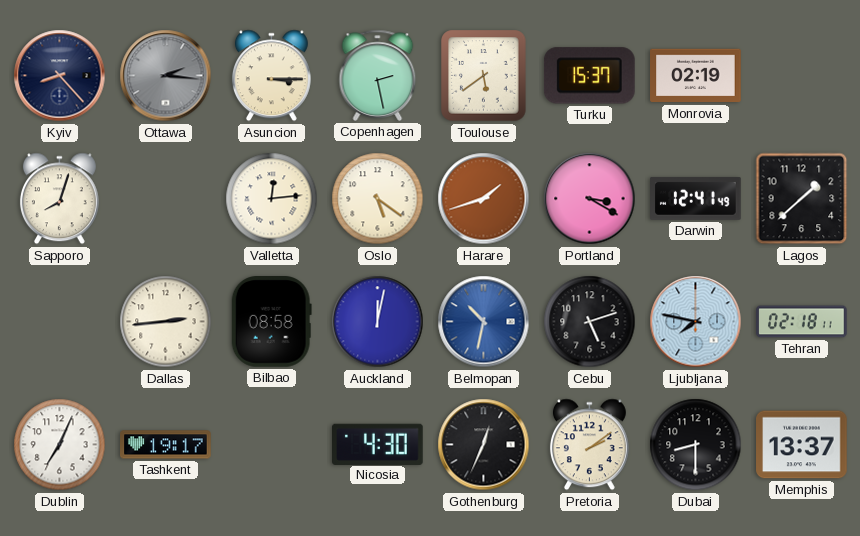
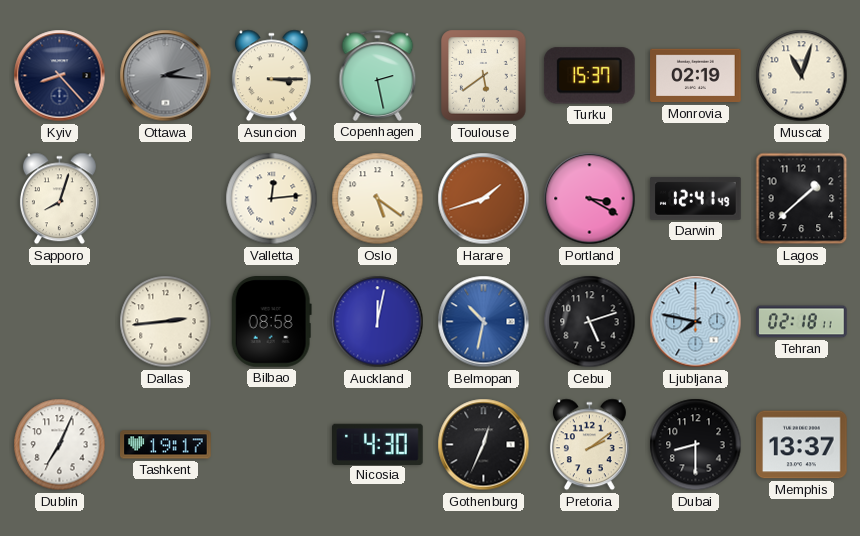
Muscat: none -> 11:03 (802, 76)
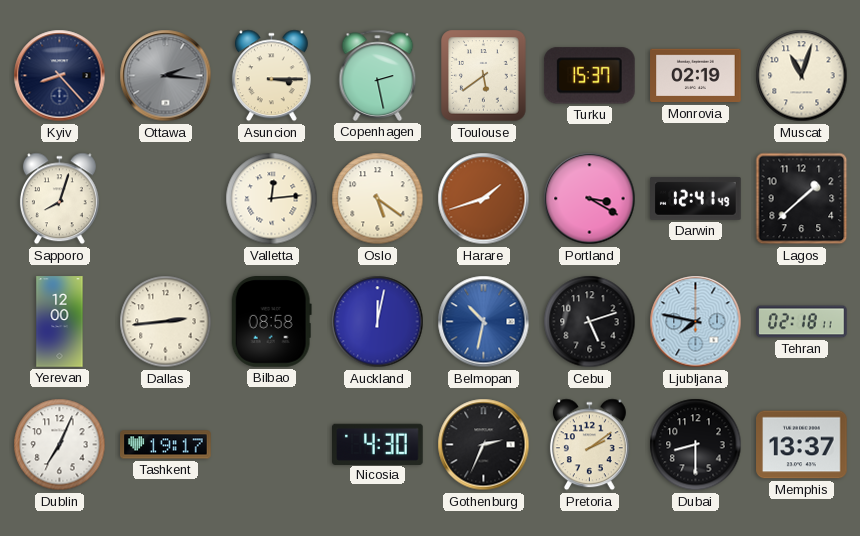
Yerevan: none -> 12:00 (60, 322)
Gothenburg: 12:34 -> 2:34 (484, 445)
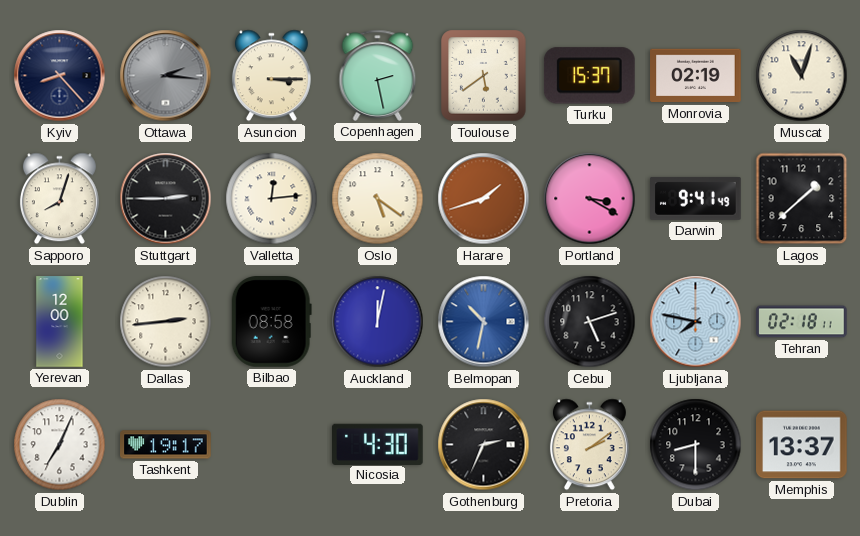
Stuttgart: none -> 2:45 (166, 199)
Darwin: 12:41 -> 9:41 (696, 198)
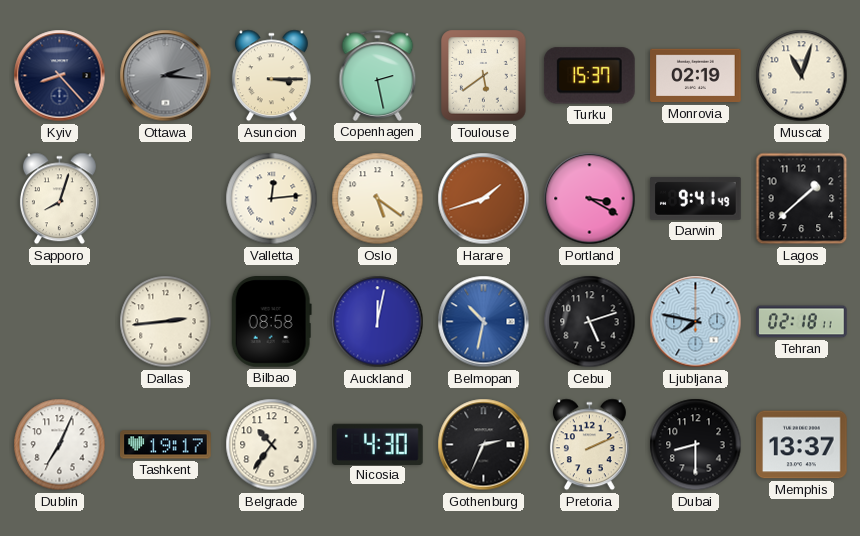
Stuttgart: 2:45 -> none (166, 199)
Yerevan: 12:00 -> none (60, 322)
Belgrade: none -> 10:36 (272, 445)
Pretoria: 2:09 -> 2:11 (589, 445)
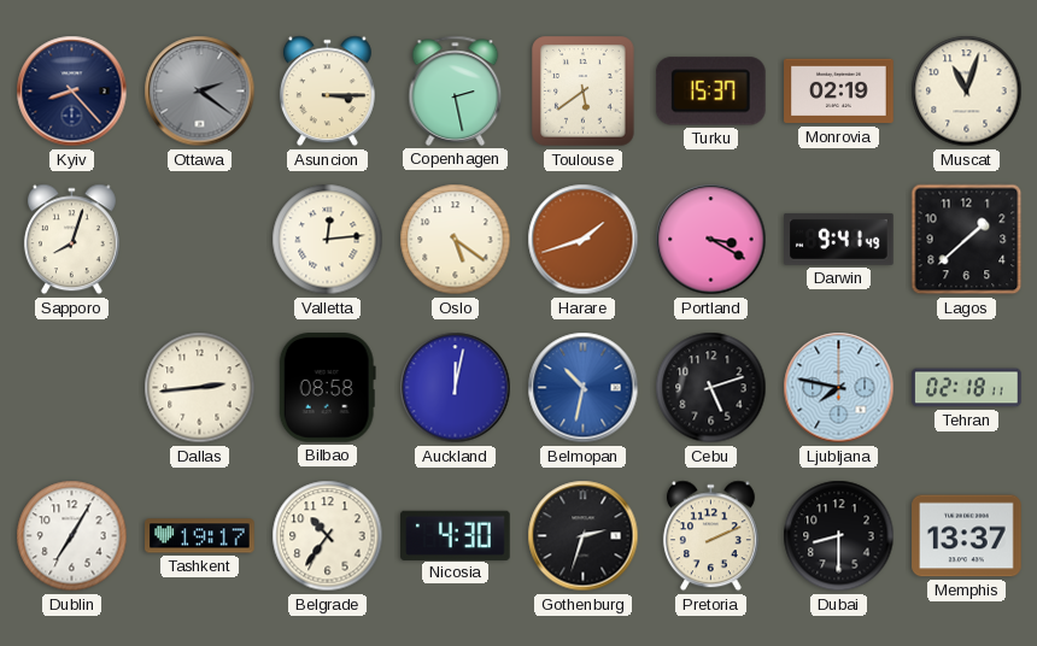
Ottawa: 2:16 -> 2:21 (200, 92)
Dublin: 7:04 -> 7:05 (72, 536)
Gothenburg: 2:34 -> 2:33 (584, 536)
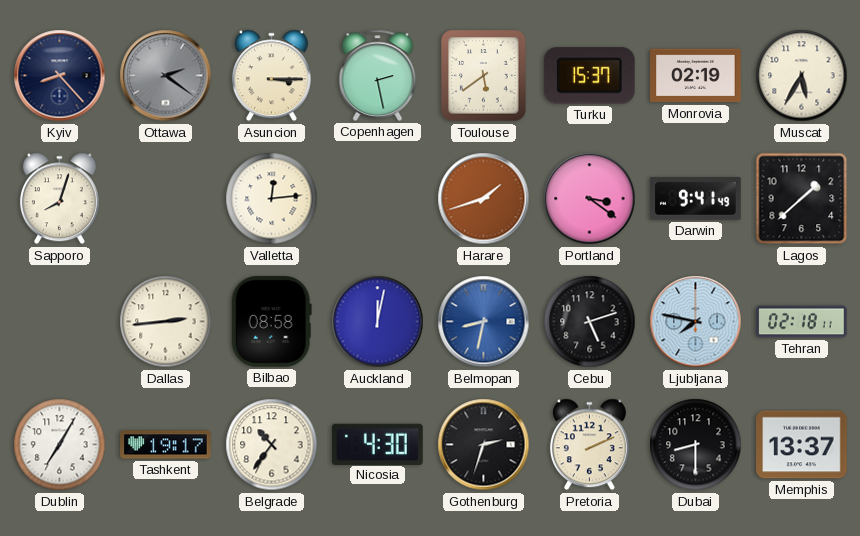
Muscat: 11:03 -> 5:35 (802, 76)
Oslo: 5:21 -> none (456, 240)
Portland: 3:20 -> 3:21 (590, 199)
Belmopan: 10:32 -> 8:32 (484, 322)
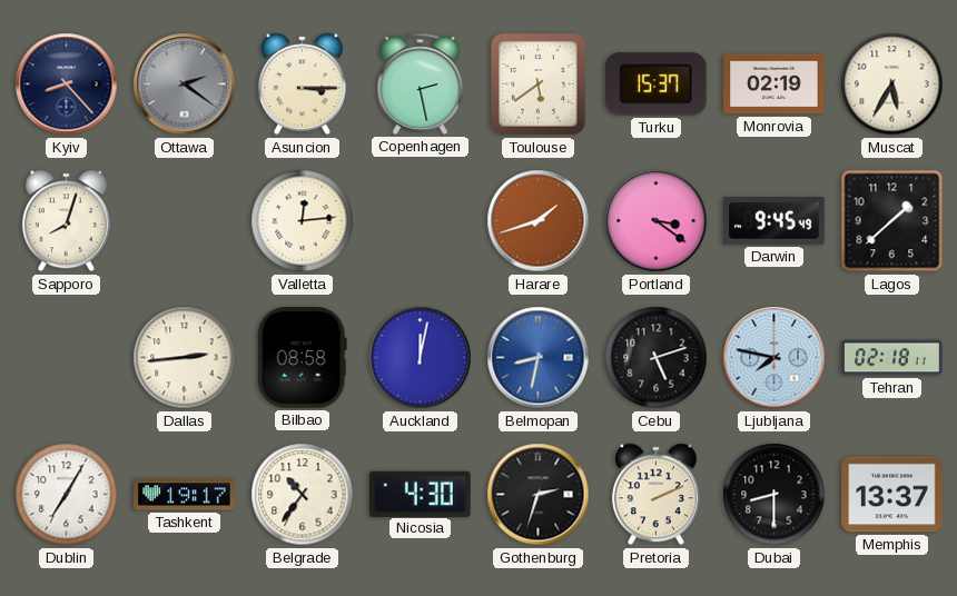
Darwin: 9:41 -> 9:45 (775, 220)
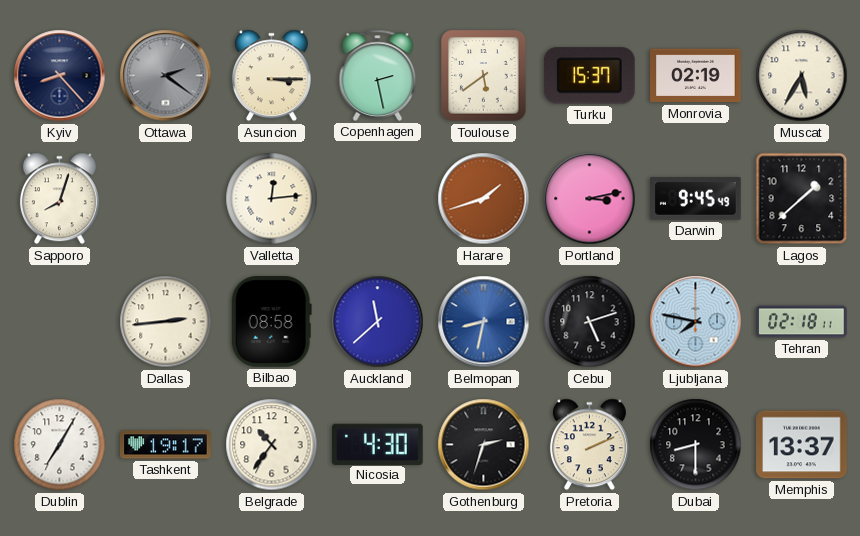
Portland: 3:21 -> 3:13 (590, 199)
Auckland: 12:02 -> 11:38 (378, 322)
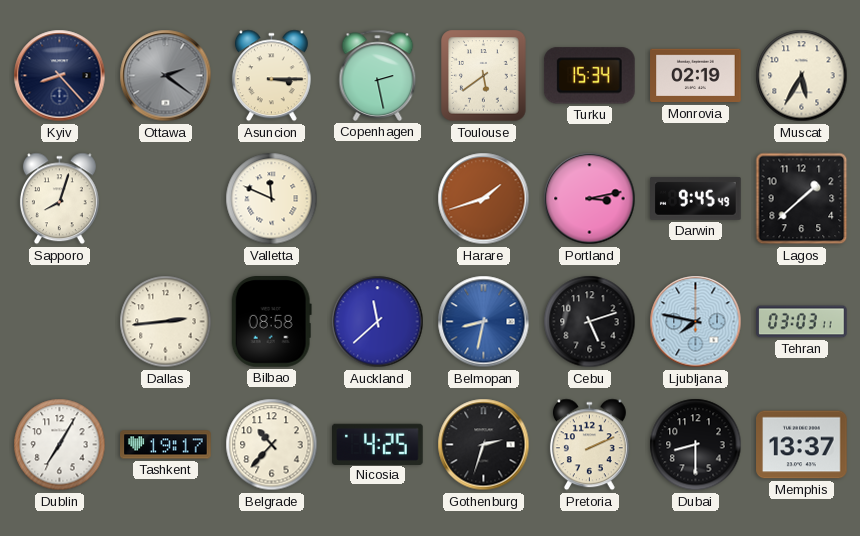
Turku: 15:37 -> 15:34 (589, 76)
Valletta: 12:14 -> 11:49 (272, 199)
Tehran: 02:18 -> 03:03 (802, 322)
Belgrade: 10:36 -> 10:37 (272, 445)
Nicosia: 4:30 -> 4:25 (378, 444)
